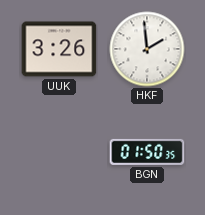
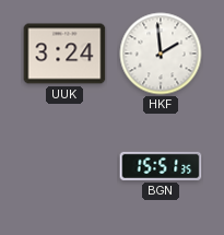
UUK: 3:26 -> 3:24 (64, 54)
BGN: 01:50 -> 15:51 (161, 166)
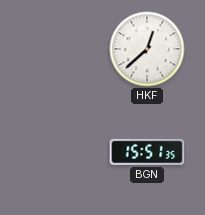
UUK: 3:24 -> none (64, 54)
HKF: 1:59 -> 12:38 (147, 49)
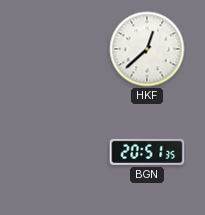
BGN: 15:51 -> 20:51 (147, 152)
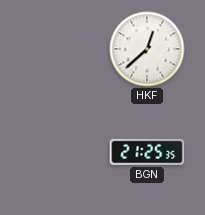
BGN: 20:51 -> 21:25 (147, 152)
